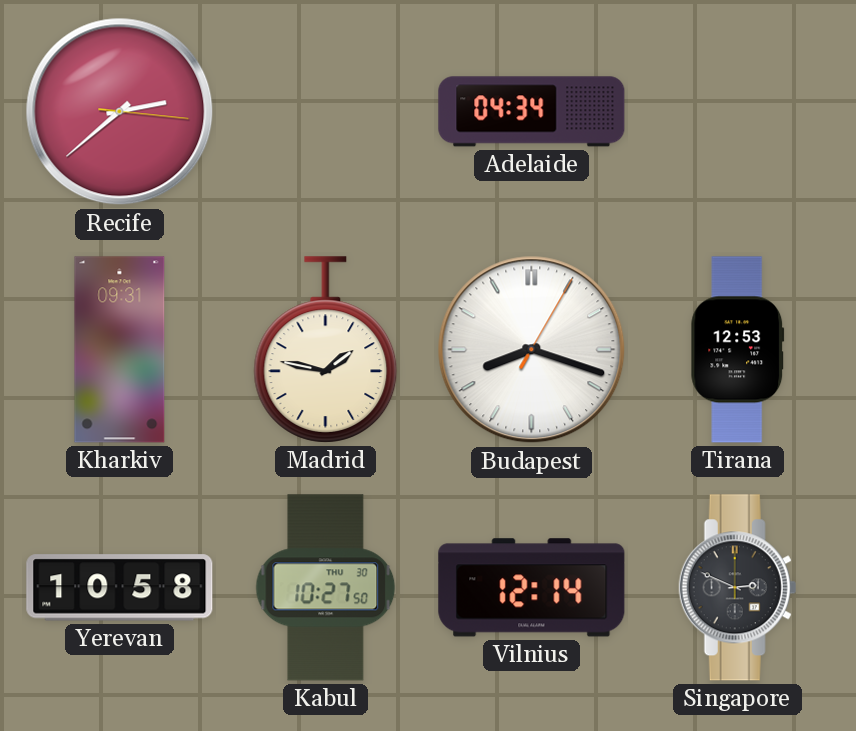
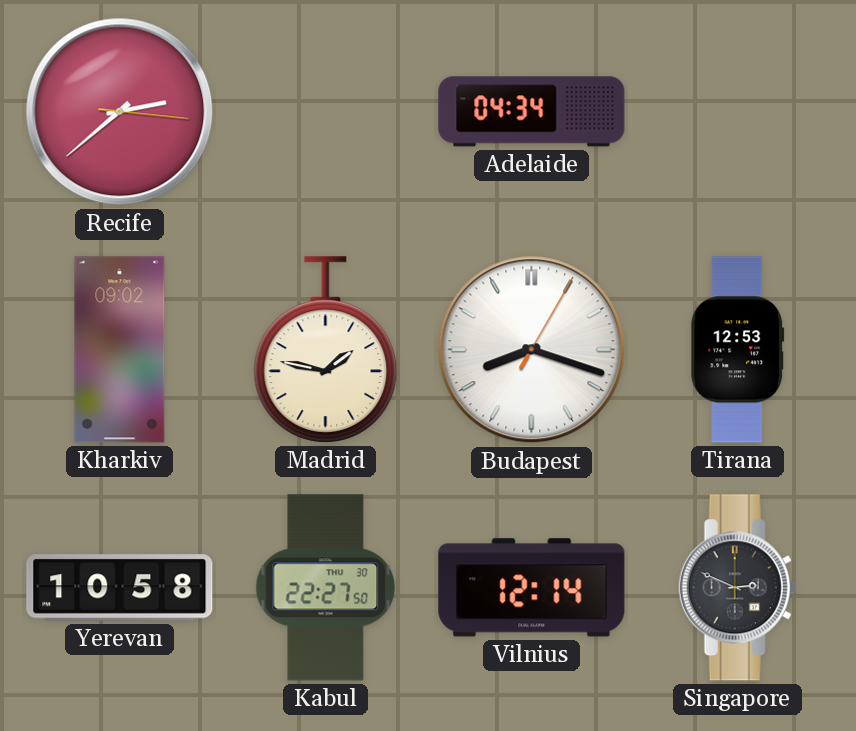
Kharkiv: 09:31 -> 09:02 (120, 350)
Kabul: 10:27 -> 22:27 (326, 588)
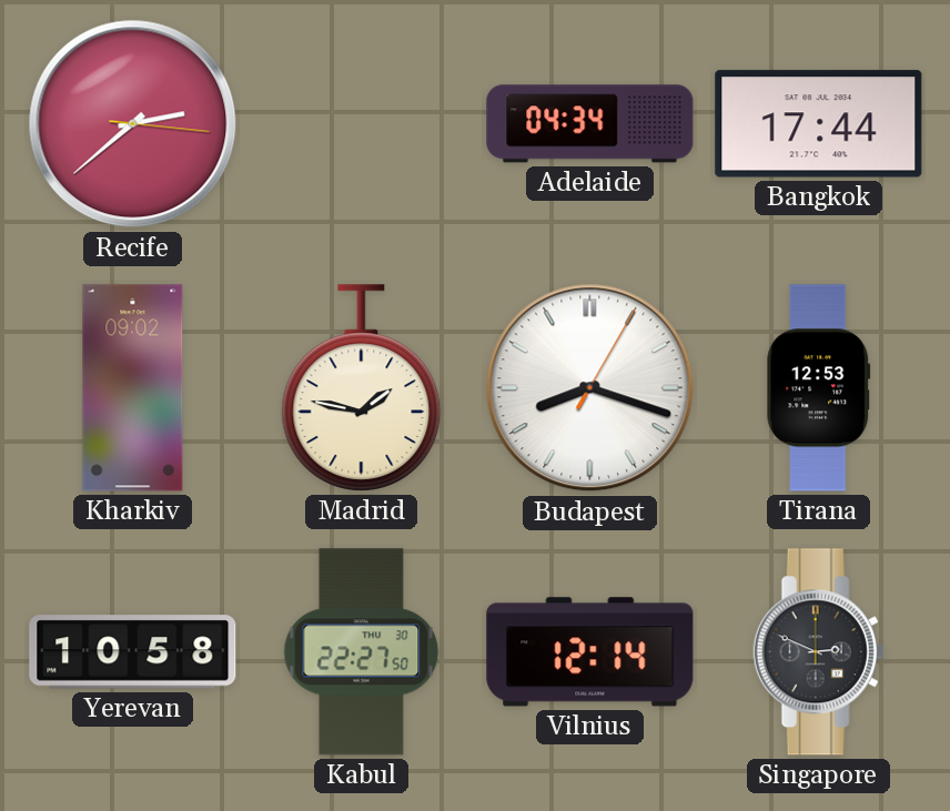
Bangkok: none -> 17:44 (819, 124)
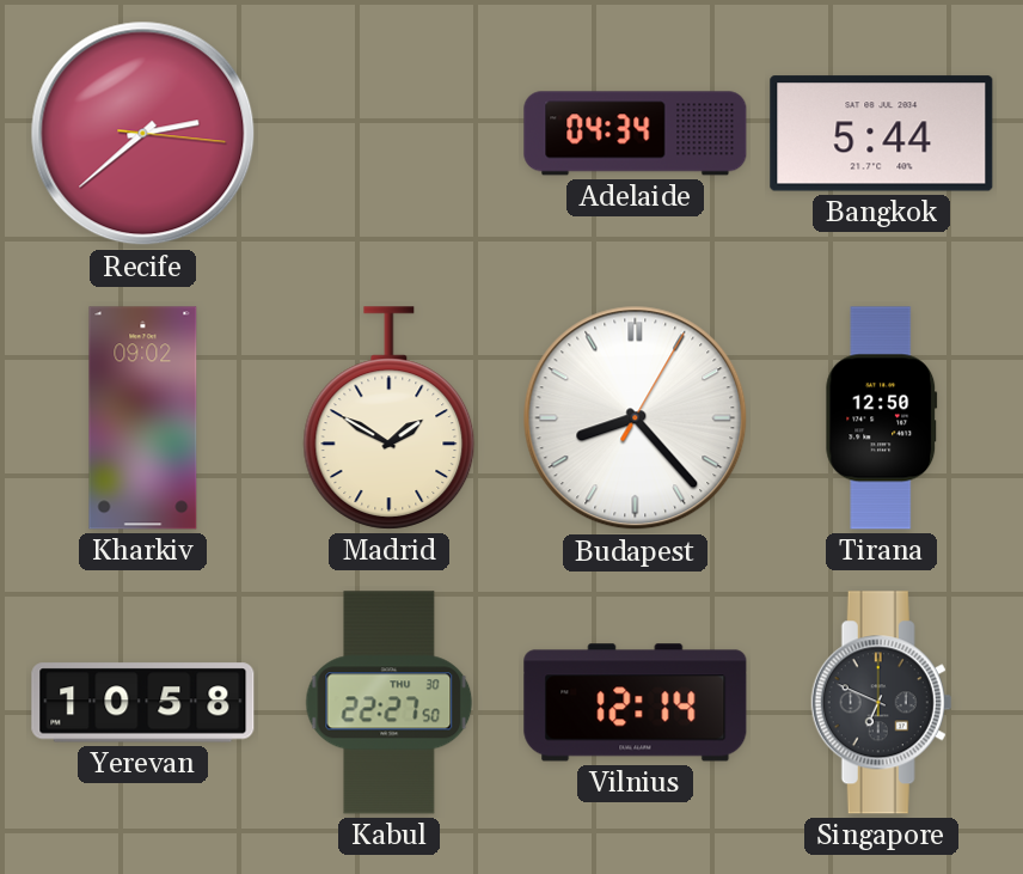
Bangkok: 17:44 -> 5:44 (882, 134)
Madrid: 1:47 -> 1:50 (390, 418)
Budapest: 8:18 -> 8:23 (636, 418)
Tirana: 12:53 -> 12:50 (882, 418)
Singapore: 2:49 -> 6:49 (882, 703)
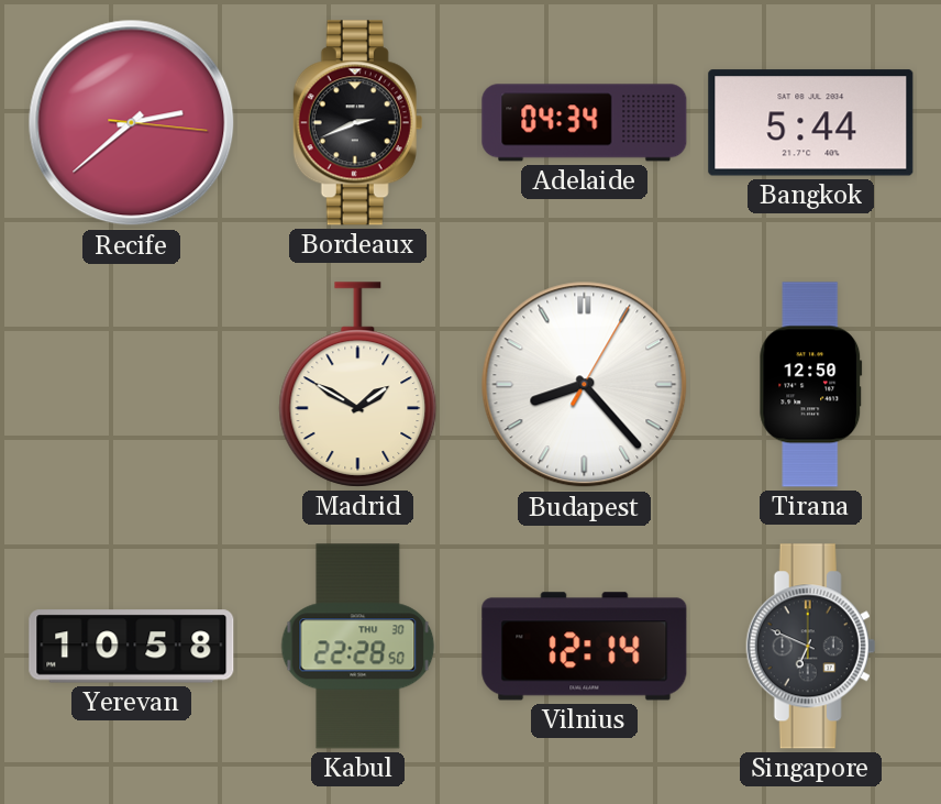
Bordeaux: none -> 2:41 (358, 123)
Kharkiv: 09:02 -> none (143, 418)
Kabul: 22:27 -> 22:28 (358, 647)
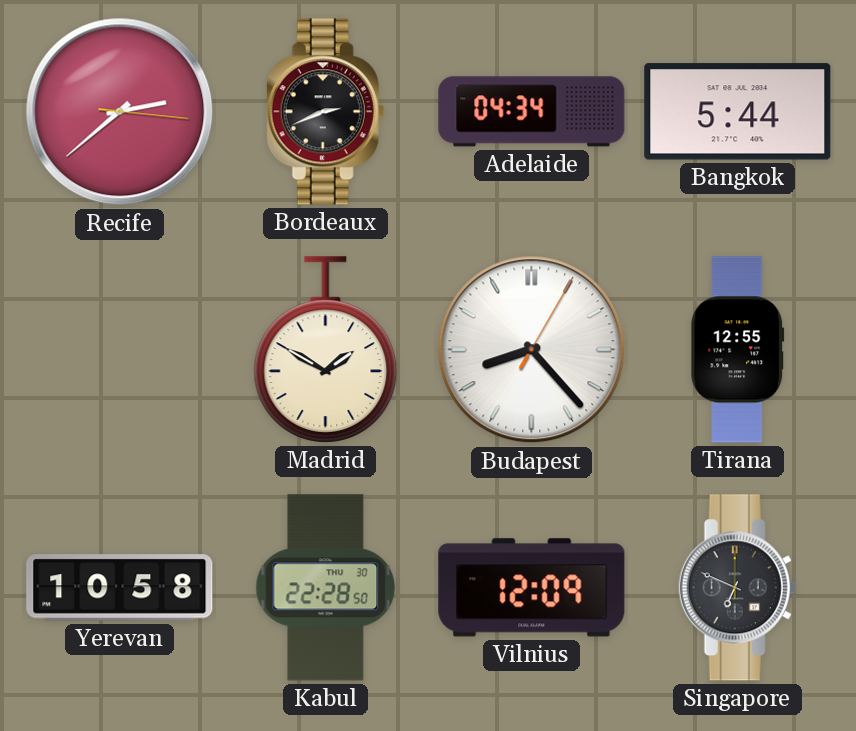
Tirana: 12:50 -> 12:55 (738, 350)
Vilnius: 12:14 -> 12:09 (532, 588)
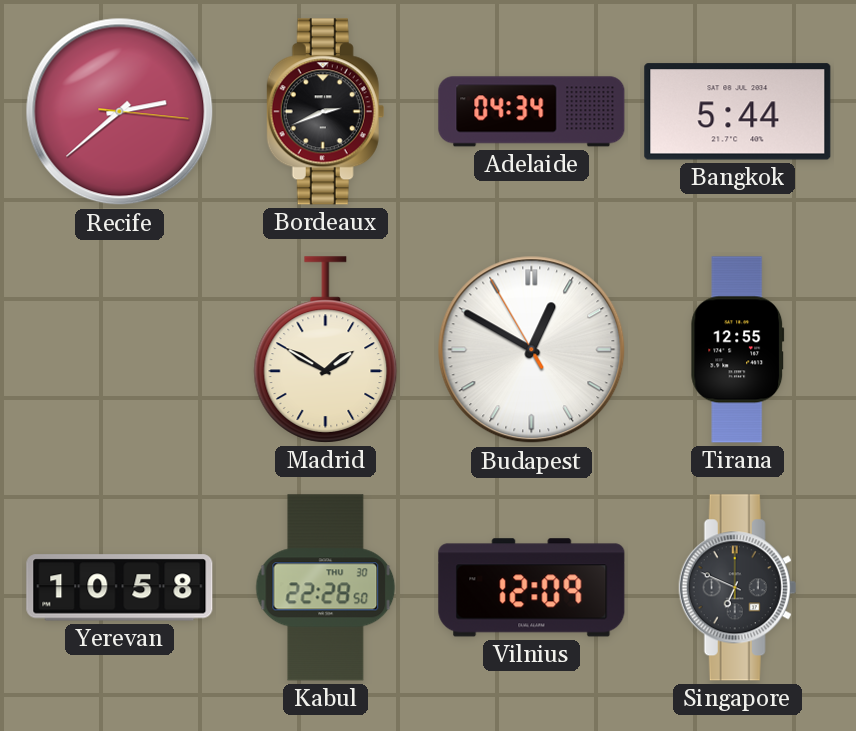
Budapest: 8:23 -> 12:49 (532, 350)
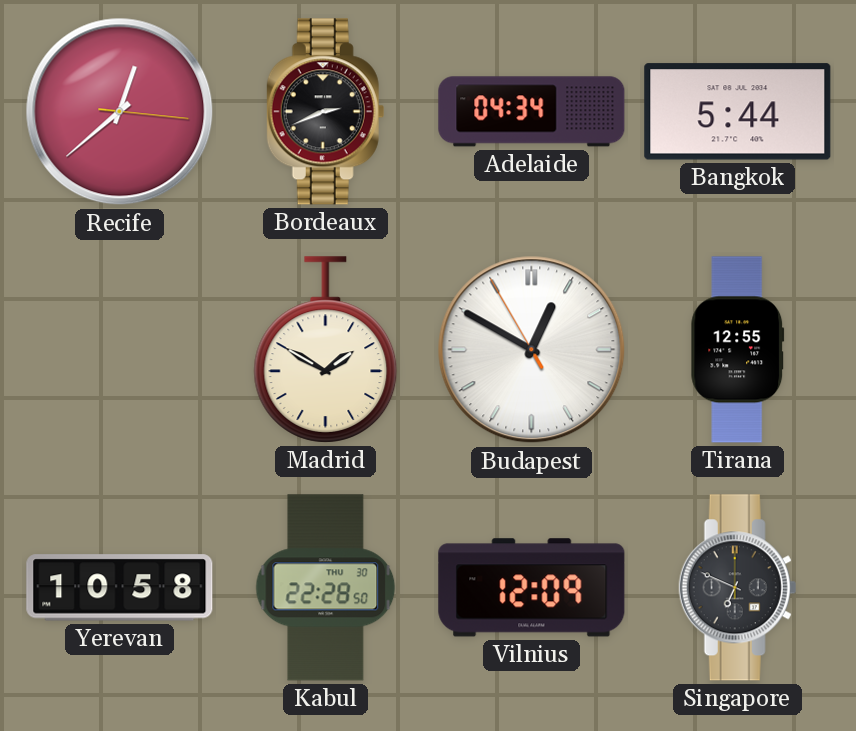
Recife: 2:38 -> 12:38 (120, 112)
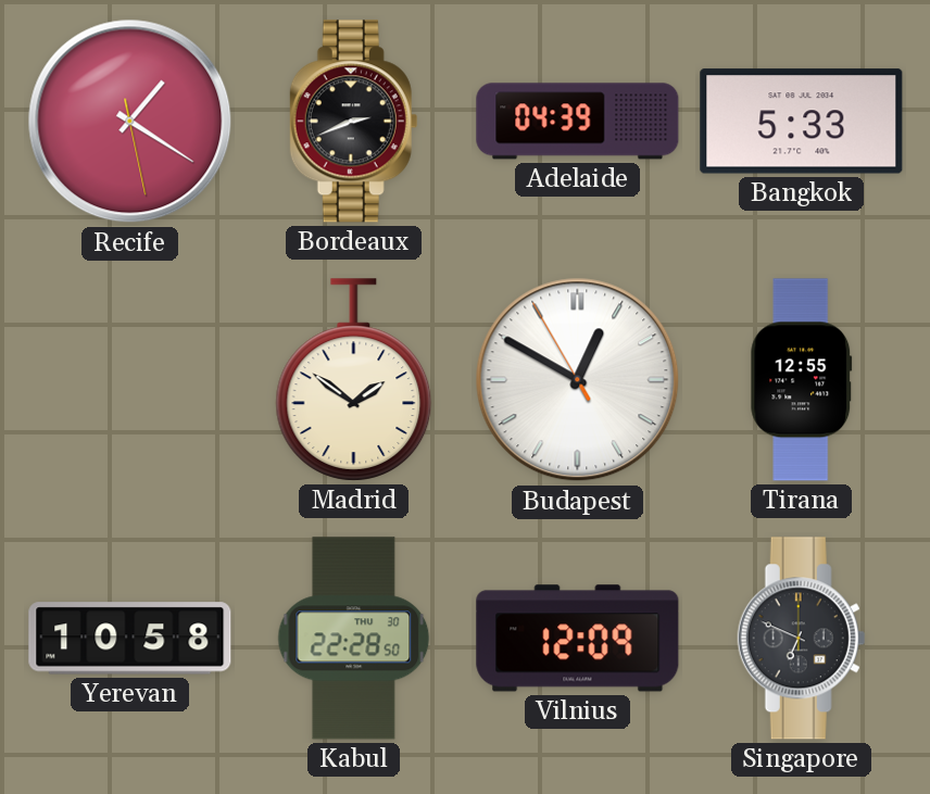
Recife: 12:38 -> 1:20 (130, 122)
Adelaide: 04:34 -> 04:39 (578, 122)
Bangkok: 5:44 -> 5:33 (802, 122)
Madrid: 1:50 -> 1:51 (354, 380)
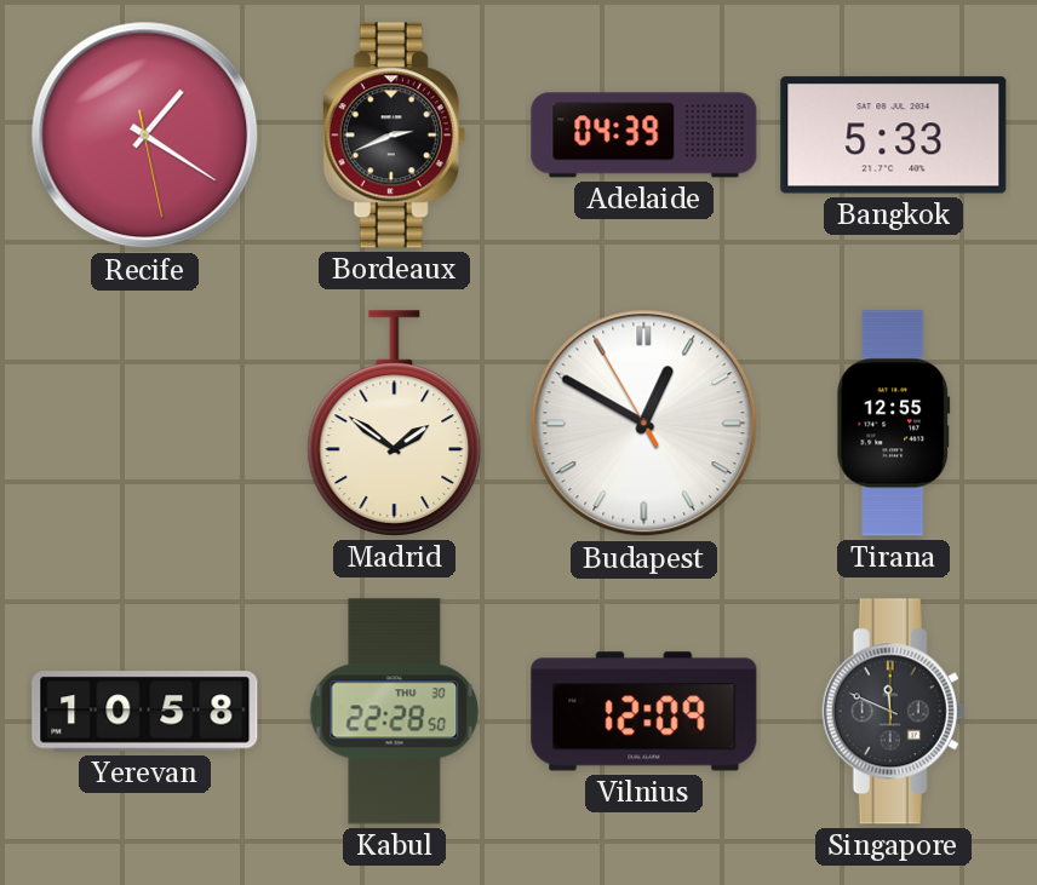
Singapore: 6:49 -> 11:49 (894, 712)
